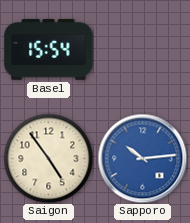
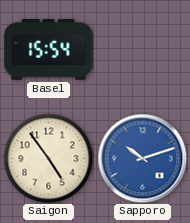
Sapporo: 10:14 -> 10:12 (142, 158)
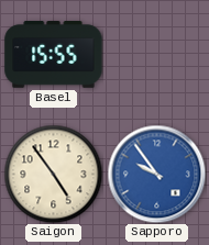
Basel: 15:54 -> 15:55 (54, 55)
Sapporo: 10:12 -> 9:54 (156, 174)
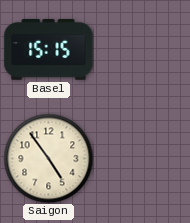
Basel: 15:55 -> 15:15 (49, 50)
Sapporo: 9:54 -> none (156, 174)
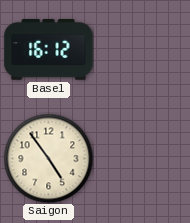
Basel: 15:15 -> 16:12 (49, 50)
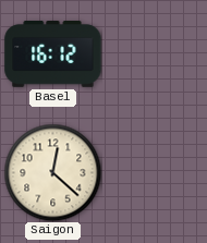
Saigon: 4:54 -> 12:22 (52, 172)
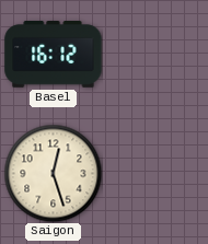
Saigon: 12:22 -> 12:27 (53, 173)
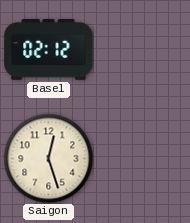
Basel: 16:12 -> 02:12 (49, 50)
